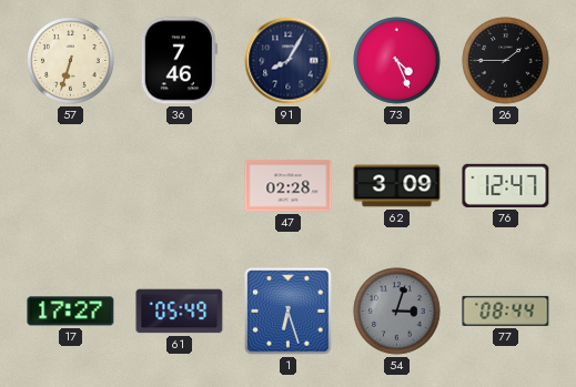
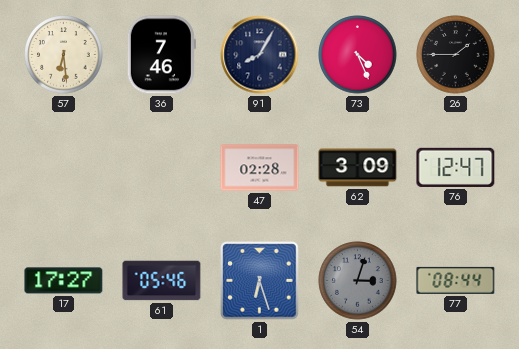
57: 6:33 -> 6:29 (64, 55)
61: 05:49 -> 05:46 (162, 281)
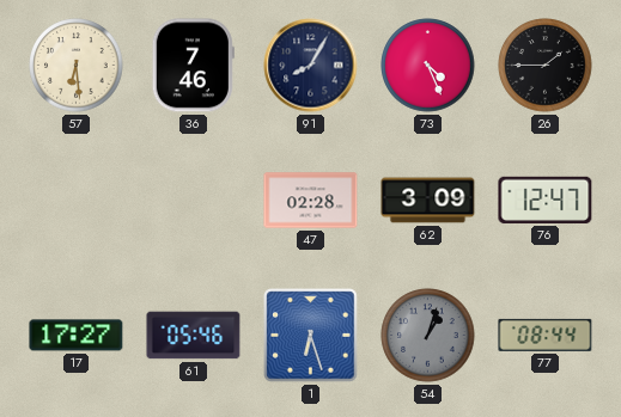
54: 3:03 -> 1:03 (428, 336)
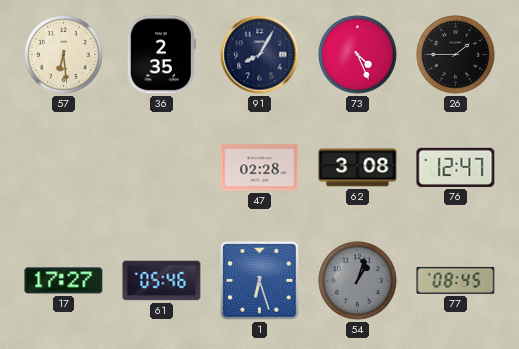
36: 7:46 -> 2:35 (161, 55)
62: 3:09 -> 3:08 (358, 168)
77: 08:44 -> 08:45 (456, 280)
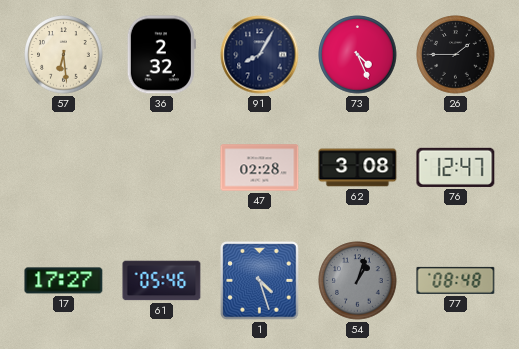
36: 2:35 -> 2:32 (161, 55)
1: 6:27 -> 4:27 (260, 281)
77: 08:45 -> 08:48 (456, 280)
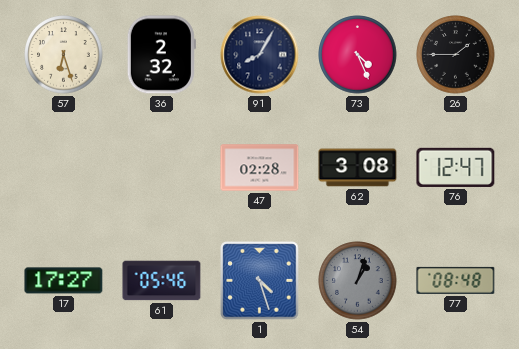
57: 6:29 -> 6:27 (64, 55)
